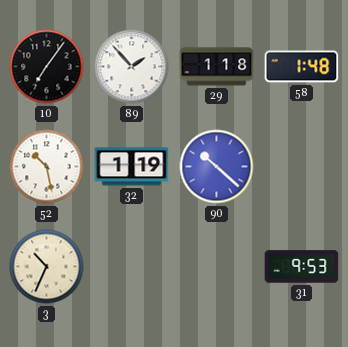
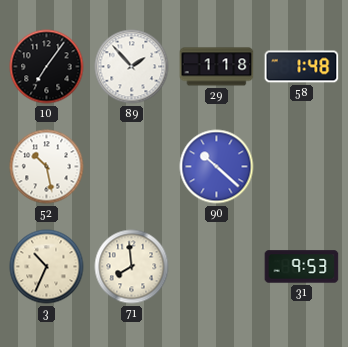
32: 1:19 -> none (132, 167)
71: none -> 7:59 (132, 267)
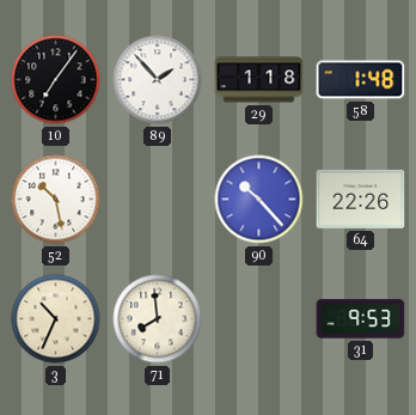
90: 10:22 -> 10:23 (259, 200)
64: none -> 22:26 (361, 199)
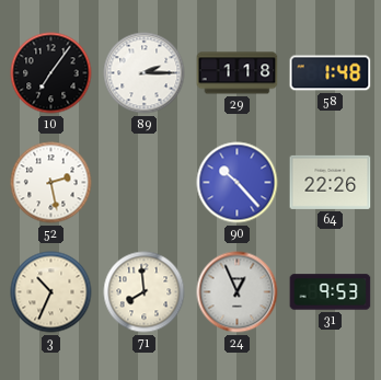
89: 1:53 -> 2:15 (145, 73)
52: 10:28 -> 2:28 (51, 183)
24: none -> 12:56 (238, 292)
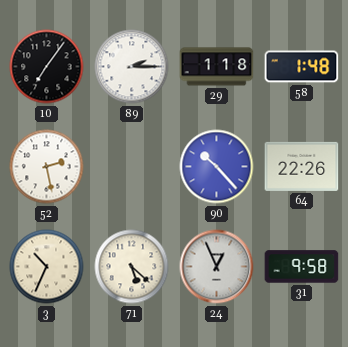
71: 7:59 -> 5:22 (132, 267)
31: 9:53 -> 9:58 (302, 267)
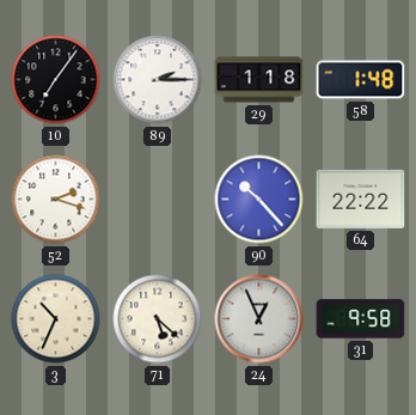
52: 2:28 -> 2:18 (56, 200)
64: 22:26 -> 22:22 (361, 199)
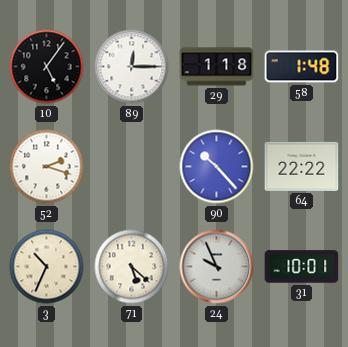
10: 7:06 -> 5:06 (47, 67)
89: 2:15 -> 12:15 (132, 67)
24: 12:56 -> 9:56 (217, 267)
31: 9:58 -> 10:01 (302, 267)
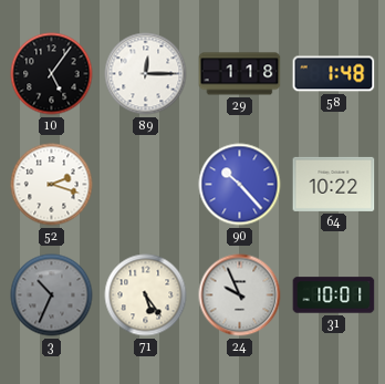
64: 22:22 -> 10:22 (334, 184)
3 dial: cream -> grey (52, 295)
71: 5:22 -> 5:24 (146, 295)
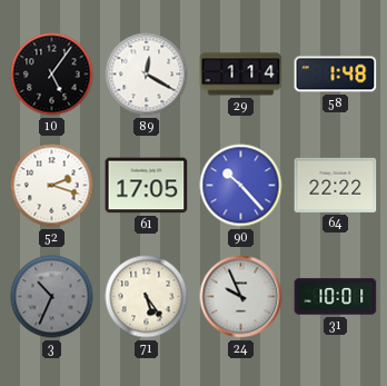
89: 12:15 -> 12:20 (147, 75)
29: 1:18 -> 1:14 (241, 75)
61: none -> 17:05 (147, 186)
64: 10:22 -> 22:22 (336, 185)
